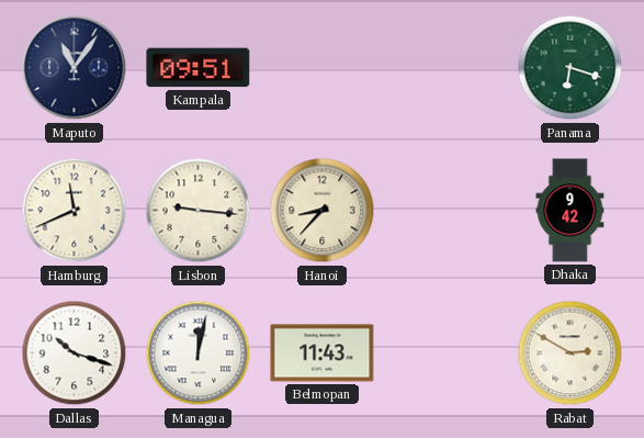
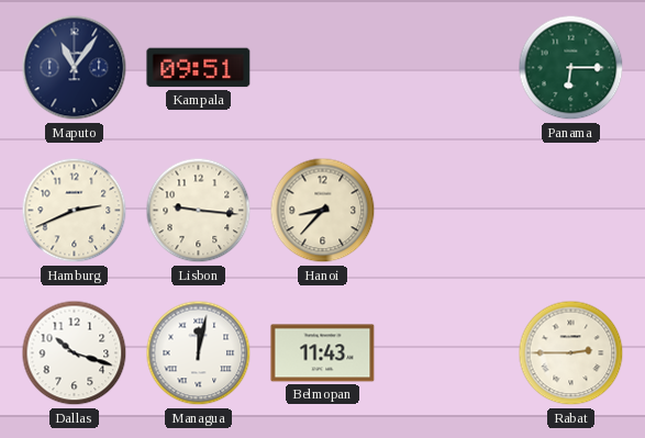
Panama: 6:18 -> 6:15 (571, 68)
Hamburg: 11:41 -> 2:41 (75, 211)
Dhaka: 9:42 -> none (570, 211)
Rabat: 2:50 -> 2:45 (571, 353)
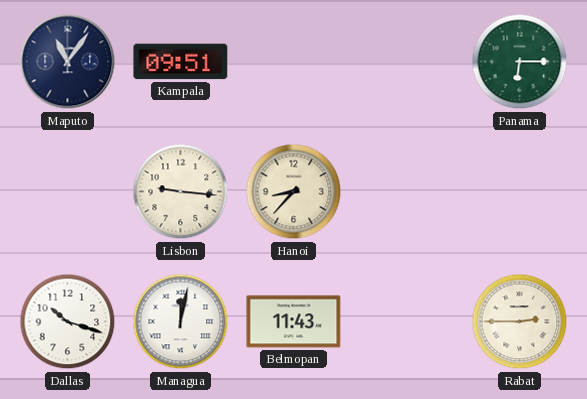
Hamburg: 2:41 -> none (75, 211)
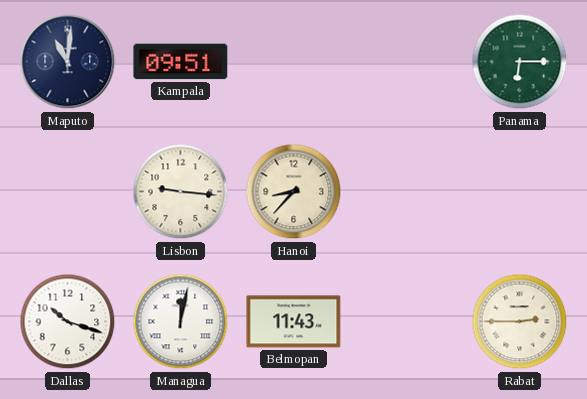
Maputo: 11:06 -> 11:01 (68, 62)
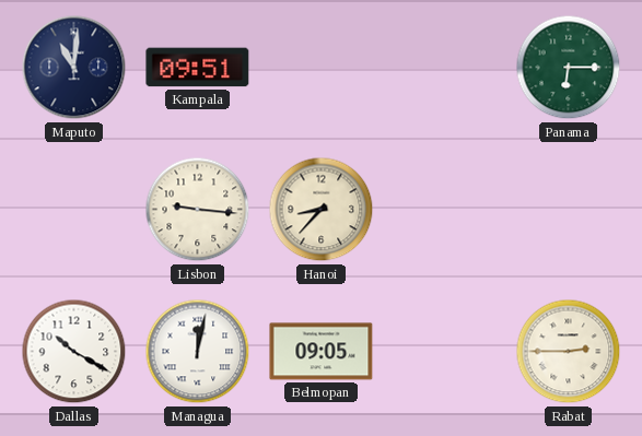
Dallas: 10:18 -> 10:20 (74, 352)
Belmopan: 11:43 -> 09:05 (322, 352)
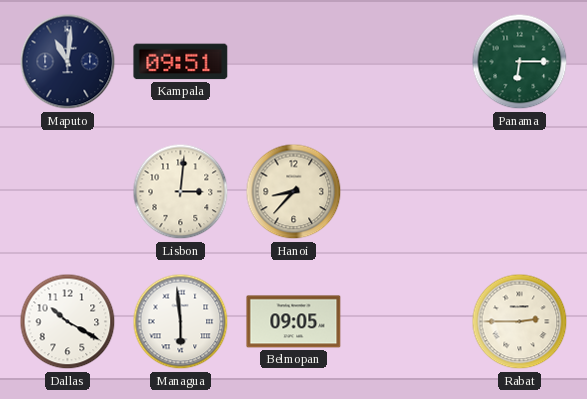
Lisbon: 9:16 -> 3:01 (181, 192)
Managua: 12:02 -> 5:59 (181, 322)
